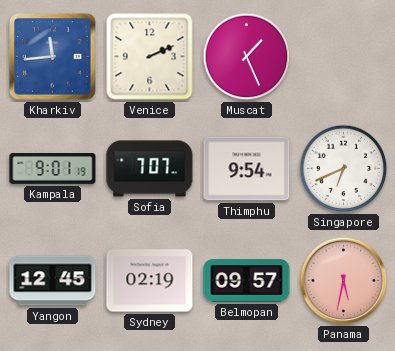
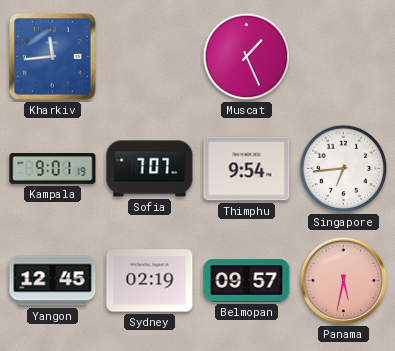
Venice: 2:11 -> none (150, 57)
Singapore: 6:41 -> 6:44 (344, 169)
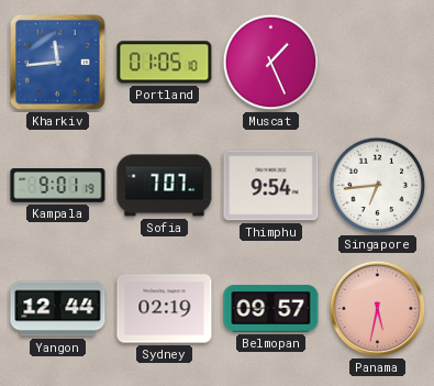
Portland: none -> 01:05 (165, 63)
Yangon: 12:45 -> 12:44 (58, 309)
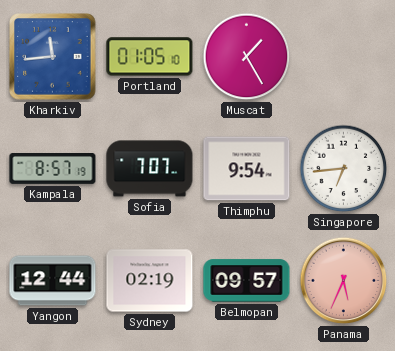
Muscat: 1:26 -> 1:25 (247, 57)
Kampala: 9:01 -> 8:57 (53, 169)
Panama: 5:32 -> 5:34 (344, 281)
